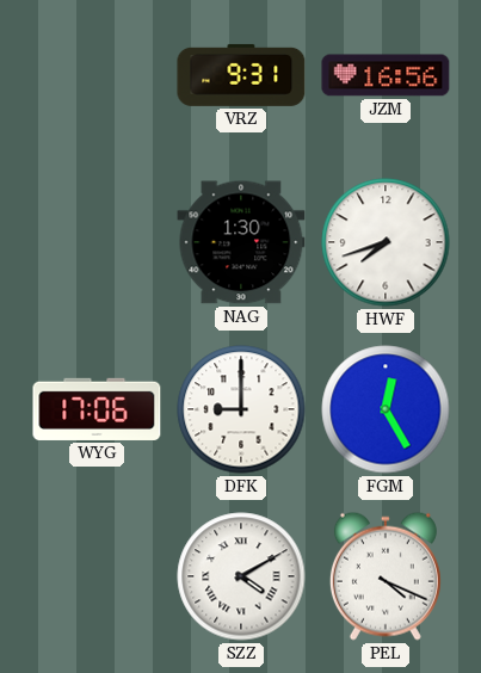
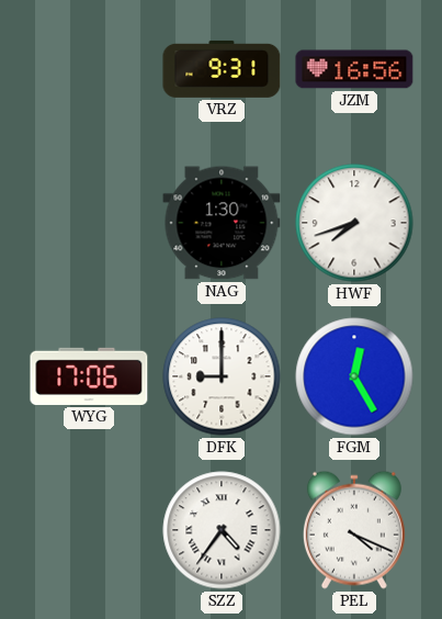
SZZ: 4:10 -> 4:36 (222, 530)
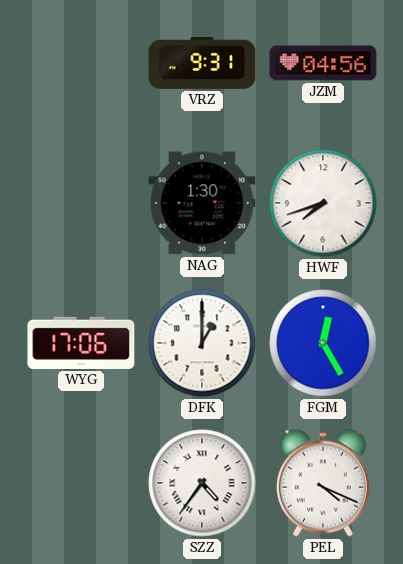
JZM: 16:56 -> 04:56 (323, 63)
DFK: 9:00 -> 1:00 (202, 343)
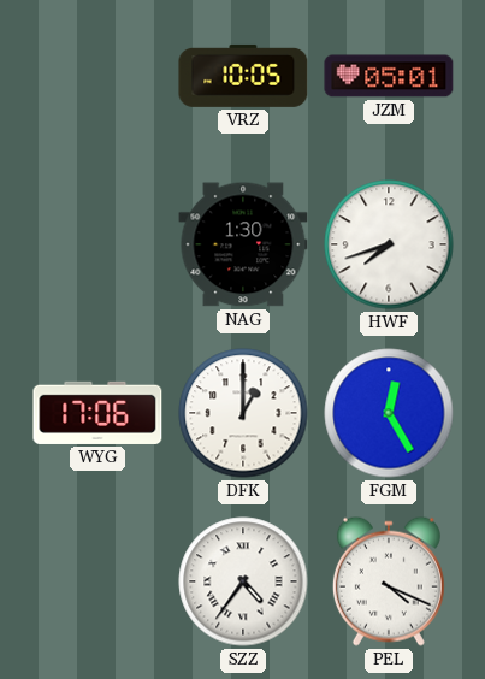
VRZ: 9:31 -> 10:05 (243, 76)
JZM: 04:56 -> 05:01 (389, 76)
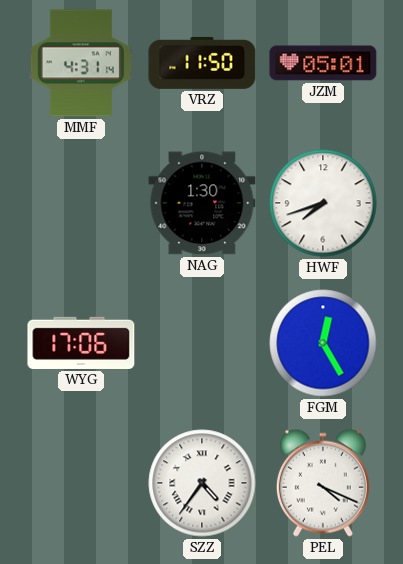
MMF: none -> 4:31 (81, 63)
VRZ: 10:05 -> 11:50 (202, 63)
DFK: 1:00 -> none (243, 413)
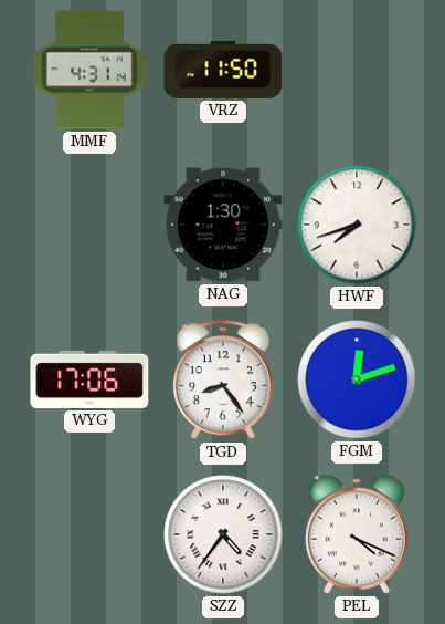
JZM: 05:01 -> none (323, 63)
TGD: none -> 8:24 (223, 381)
FGM: 12:25 -> 12:12 (357, 379)
